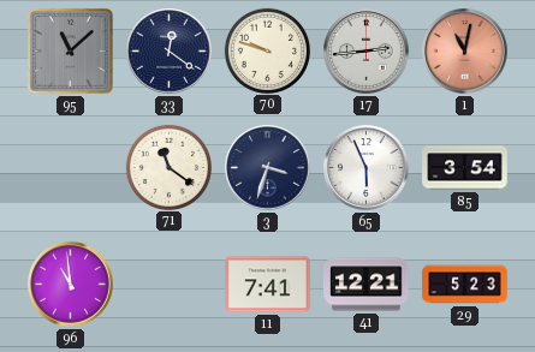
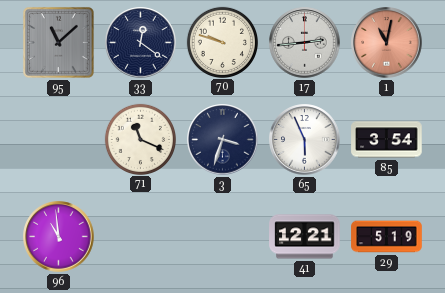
71: 11:21 -> 11:19 (140, 139)
11: 7:41 -> none (268, 285)
29: 5:23 -> 5:19 (387, 237)
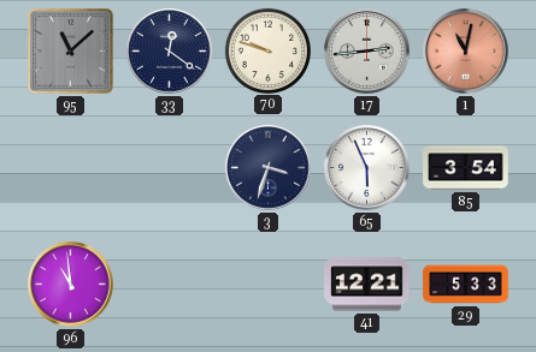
71: 11:19 -> none (140, 139)
29: 5:19 -> 5:33 (466, 285)
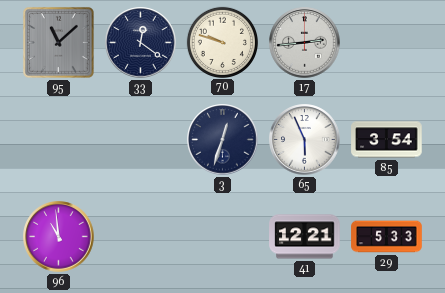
1: 11:02 -> none (466, 52)
3: 3:33 -> 12:33 (223, 140)
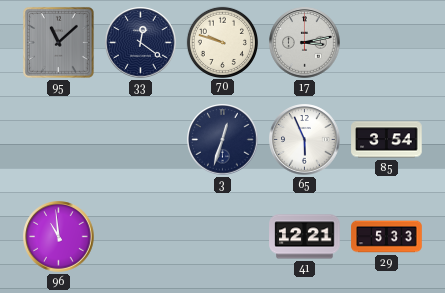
17: 2:44 -> 3:13 (305, 43)
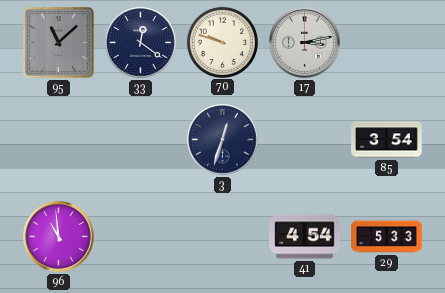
65: 5:56 -> none (305, 140)
41: 12:21 -> 4:54 (305, 237)
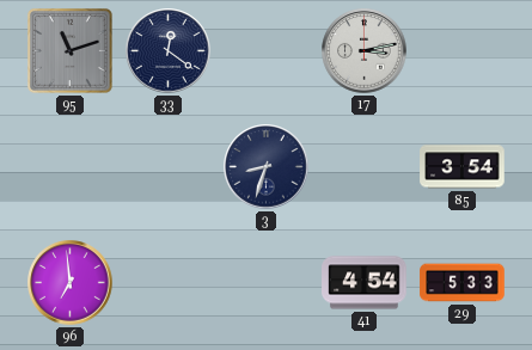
95: 11:08 -> 11:12 (69, 50)
70: 9:48 -> none (222, 42)
3: 12:33 -> 8:33 (267, 167)
96: 10:59 -> 6:59 (71, 283)
